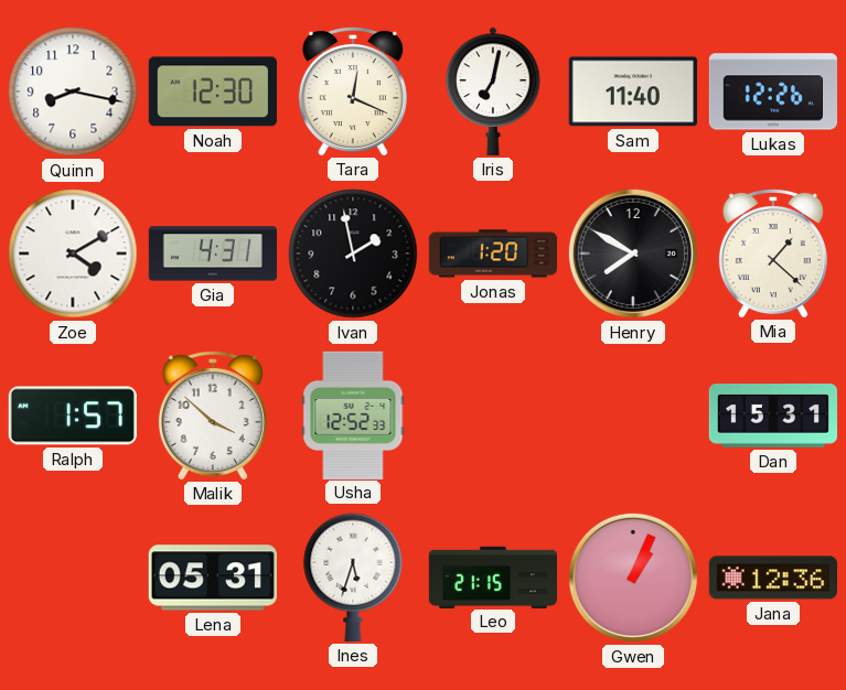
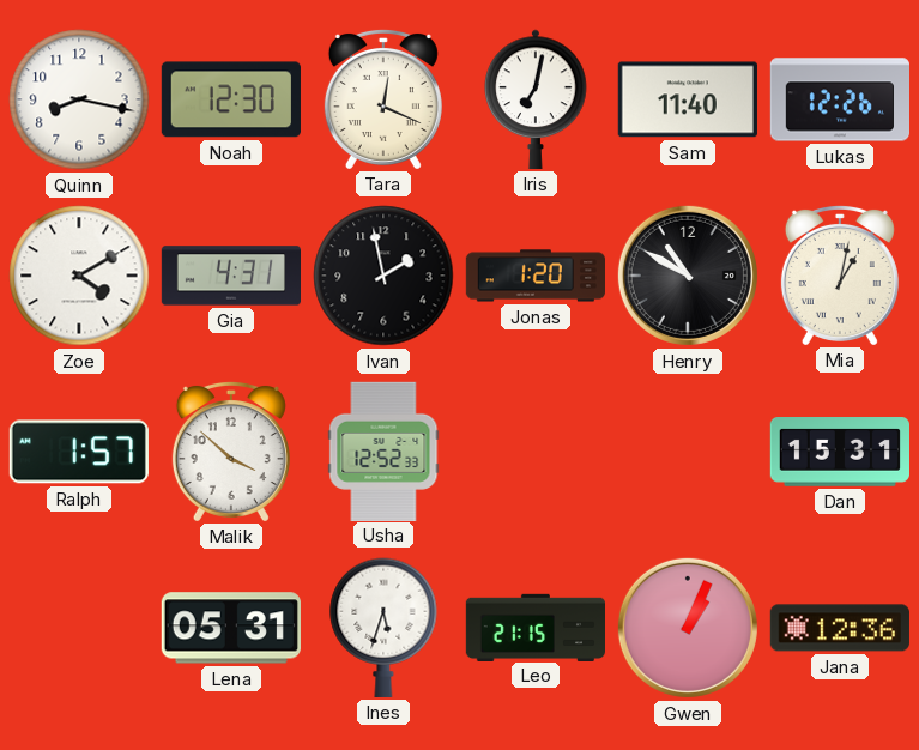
Henry: 7:50 -> 10:50 (688, 276)
Mia: 1:22 -> 1:02 (840, 274)
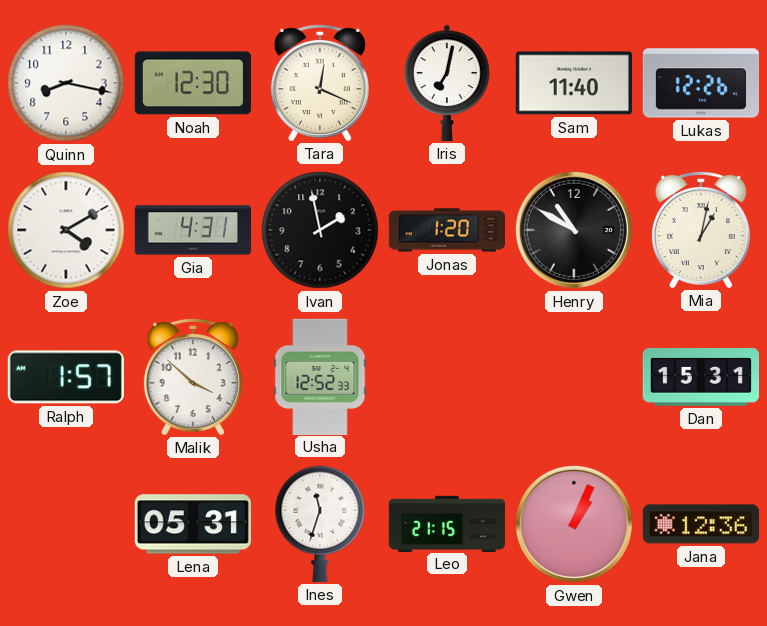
Ines: 5:33 -> 11:33 (320, 524)
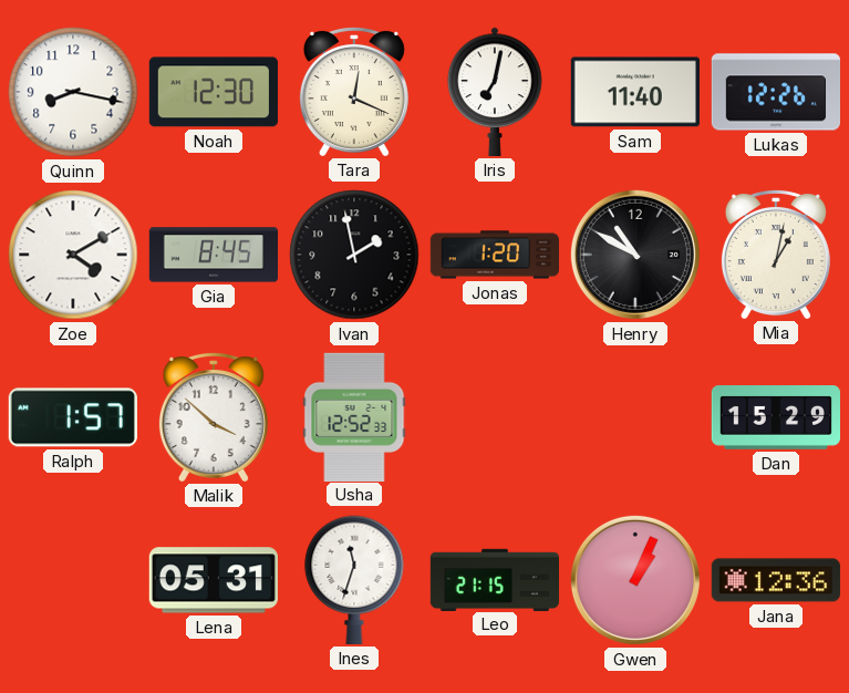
Gia: 4:31 -> 8:45 (213, 255)
Dan: 15:31 -> 15:29 (775, 418)
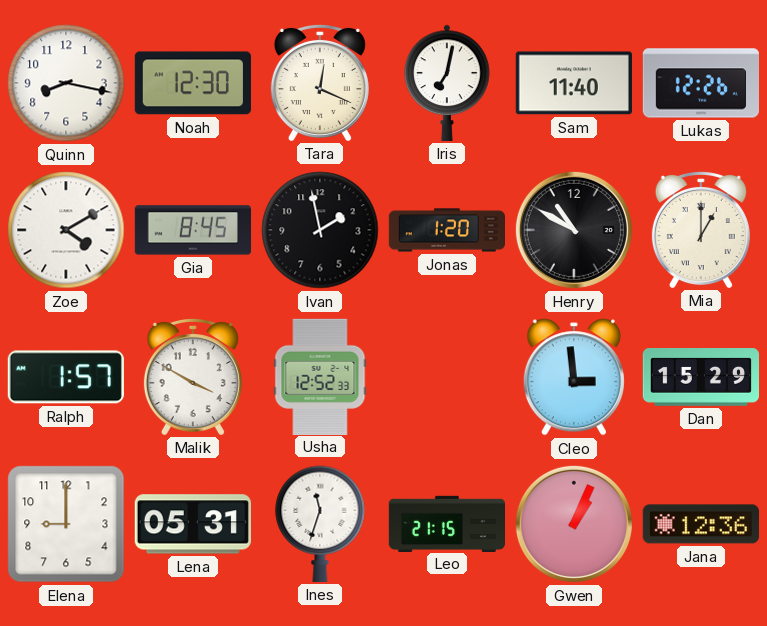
Mia: 1:02 -> 1:00 (701, 229)
Malik: 3:52 -> 3:50 (193, 376)
Cleo: none -> 2:59 (574, 377)
Elena: none -> 9:00 (66, 524)
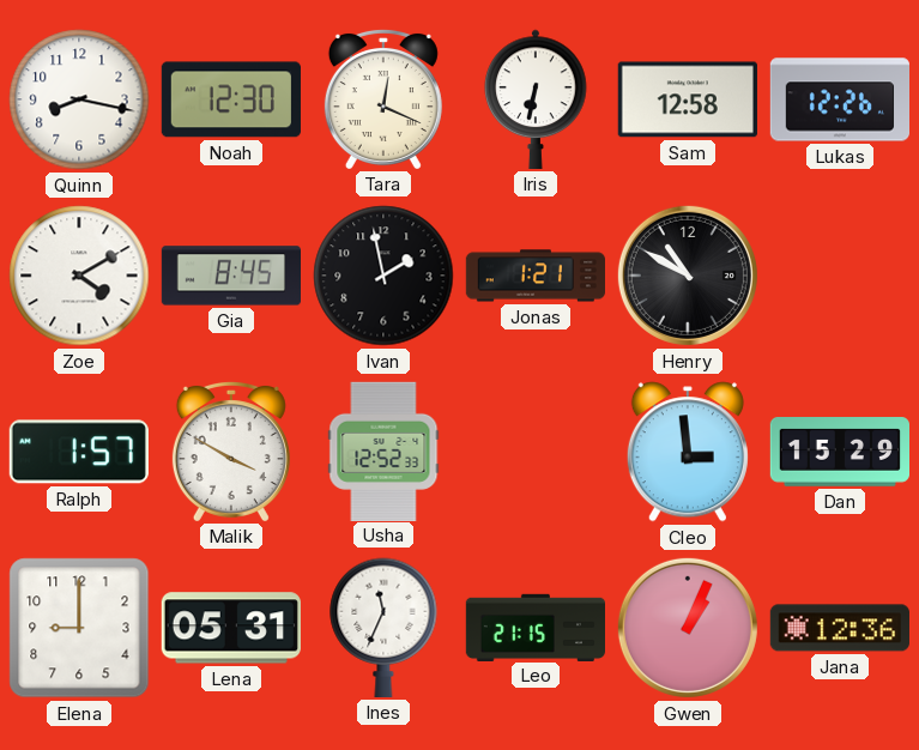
Iris: 7:02 -> 6:32 (536, 99)
Sam: 11:40 -> 12:58 (688, 99)
Jonas: 1:20 -> 1:21 (534, 276)
Mia: 1:00 -> none (701, 229)
Ines: 11:33 -> 11:34 (383, 628)
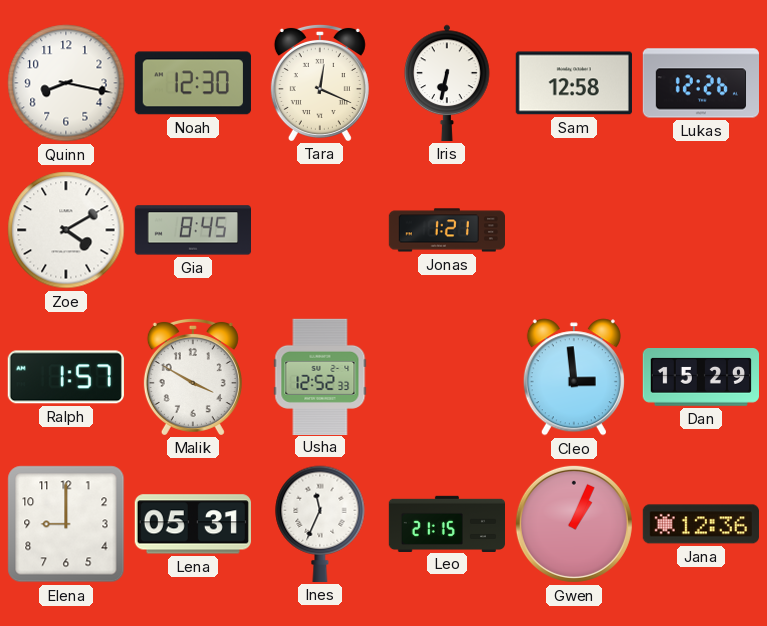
Ivan: 1:58 -> none (383, 276)
Henry: 10:50 -> none (688, 276)
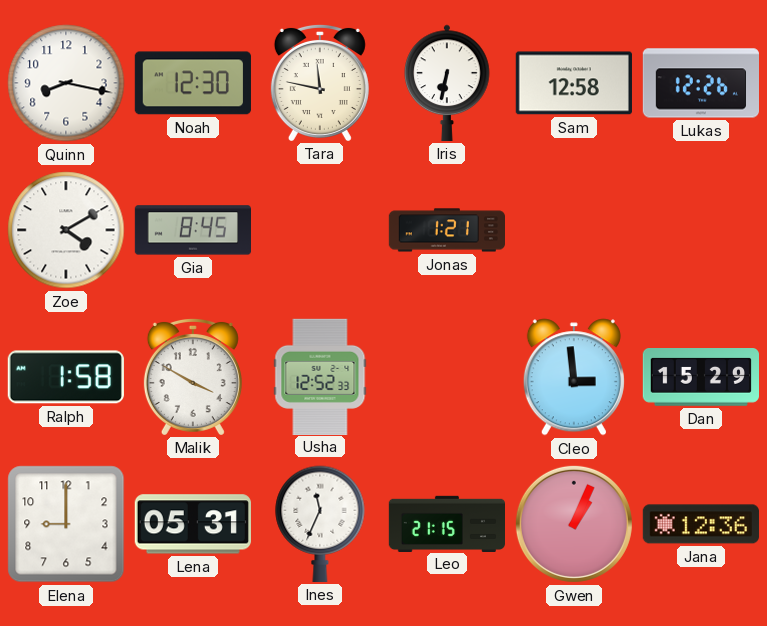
Tara: 12:19 -> 11:47 (320, 82)
Ralph: 1:57 -> 1:58 (66, 377)
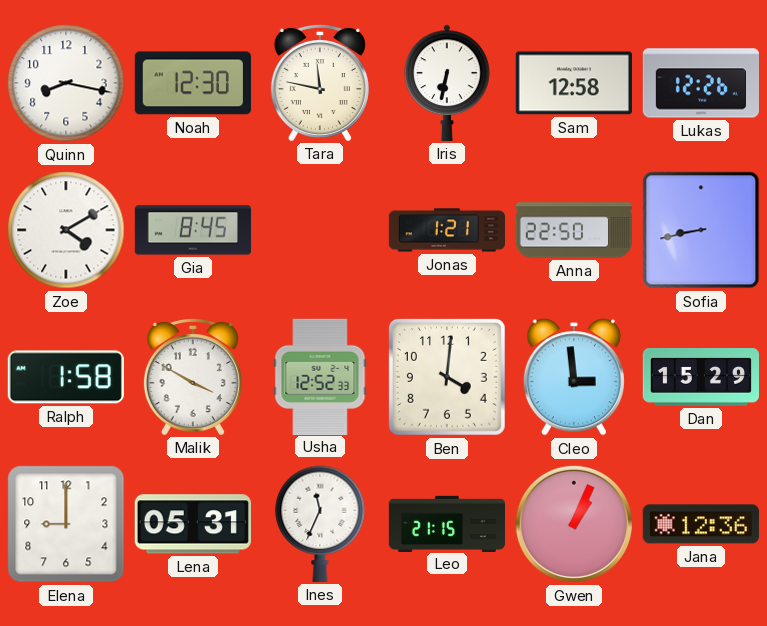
Anna: none -> 22:50 (574, 230)
Sofia: none -> 8:43 (701, 230)
Ben: none -> 4:01 (447, 377)
